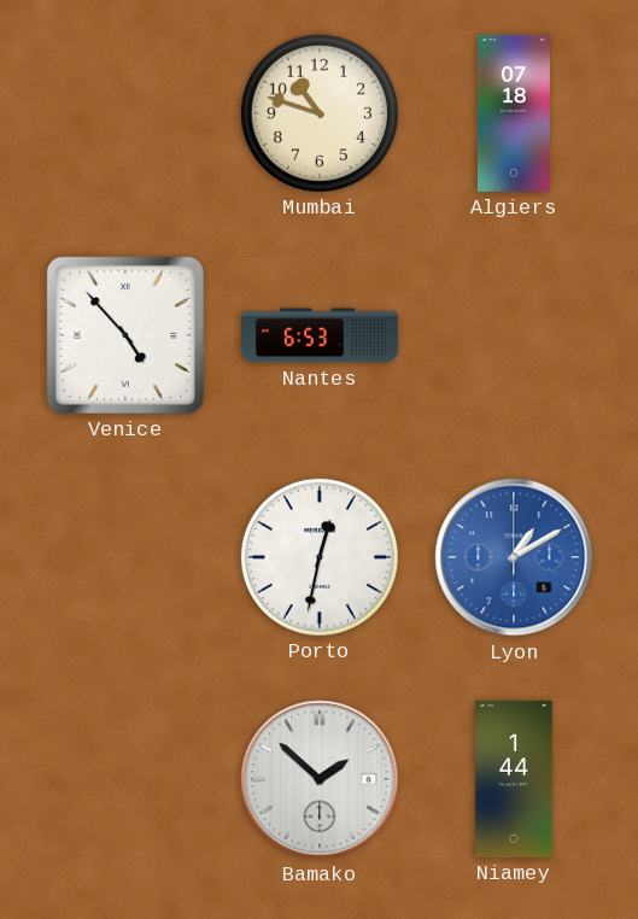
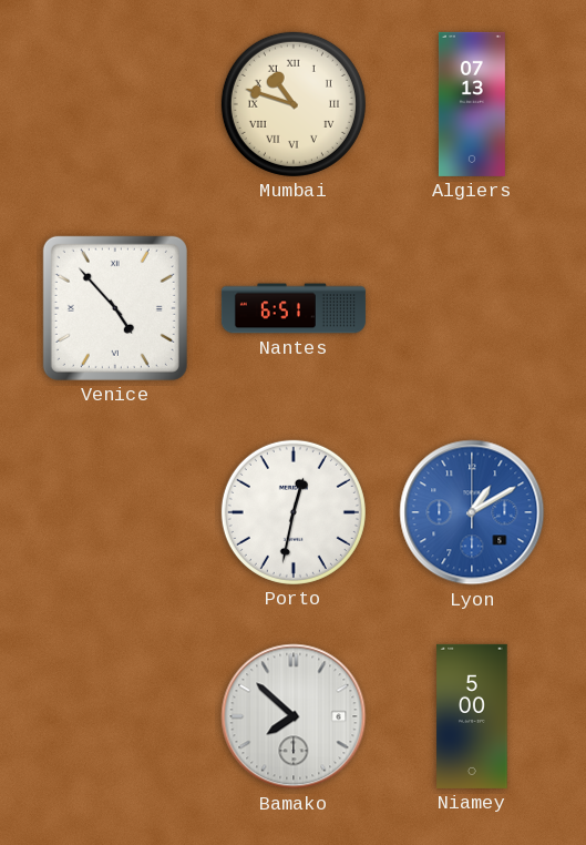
Mumbai numerals: Arabic -> Roman (294, 104)
Algiers: 07:18 -> 07:13 (472, 104)
Nantes: 6:53 -> 6:51 (294, 308)
Bamako: 1:52 -> 7:52 (294, 716)
Niamey: 1:44 -> 5:00 (472, 716)
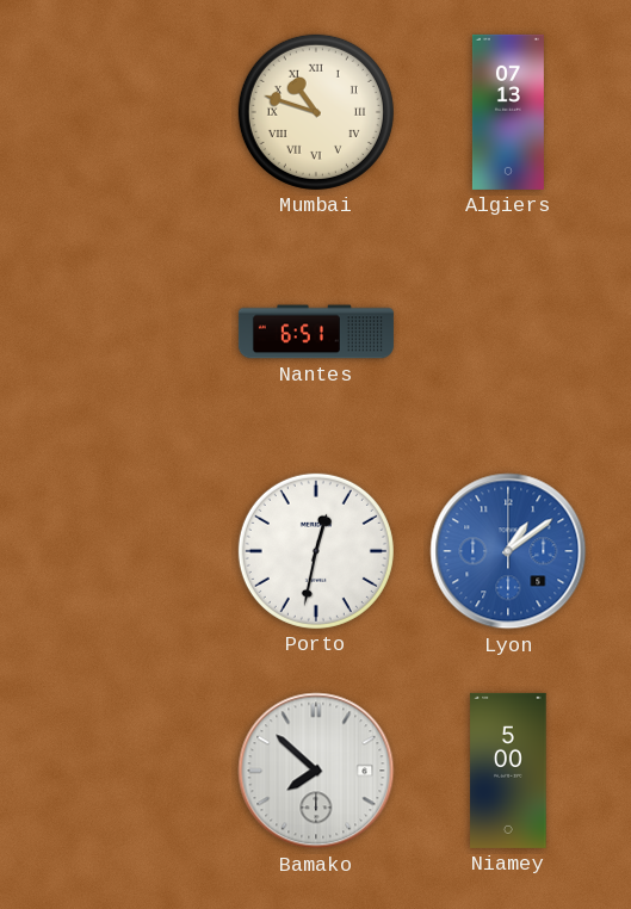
Venice: 4:53 -> none (115, 308)
Lyon: 1:10 -> 1:09 (508, 551)
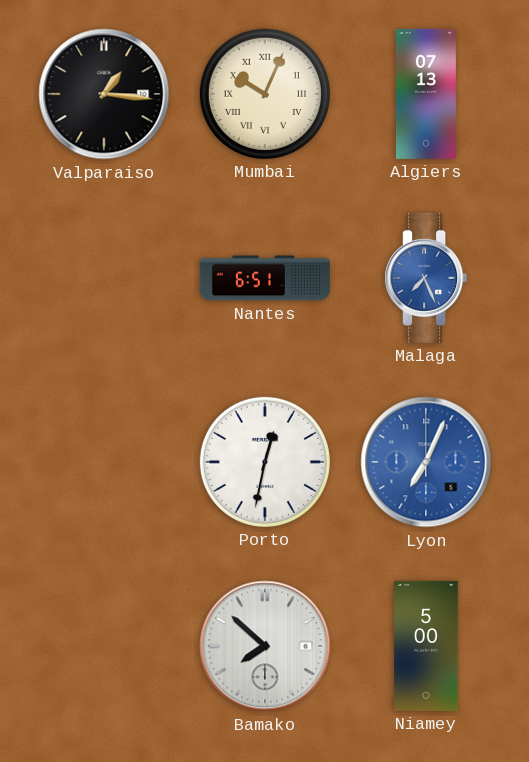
Valparaiso: none -> 1:16 (104, 94)
Mumbai: 10:48 -> 10:04 (265, 94)
Malaga: none -> 7:26 (426, 278)
Lyon: 1:09 -> 7:04 (426, 462)
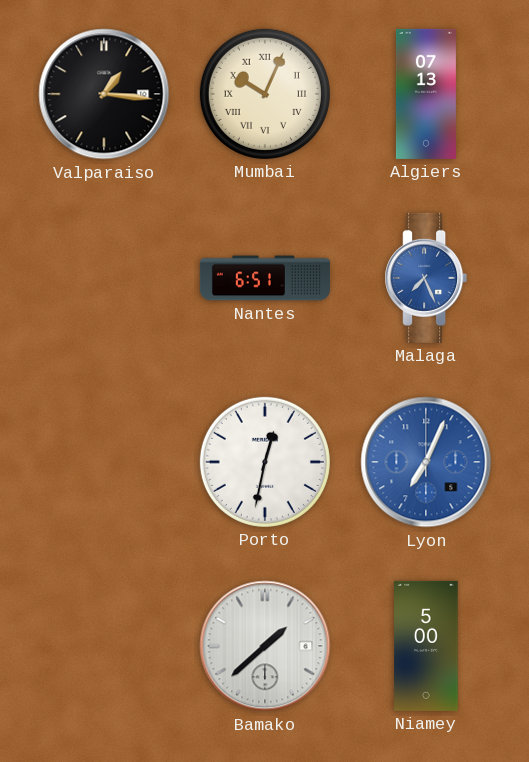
Bamako: 7:52 -> 1:38 (265, 646)
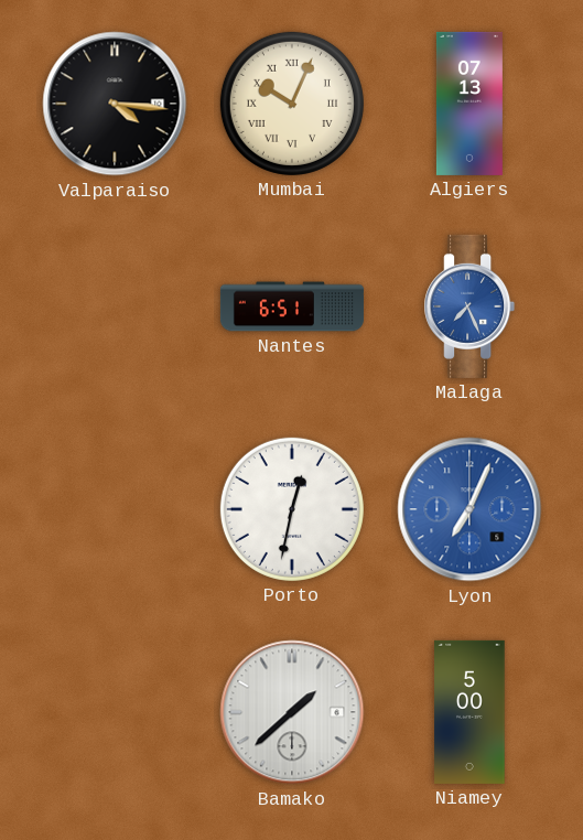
Valparaiso: 1:16 -> 4:16 (115, 104)
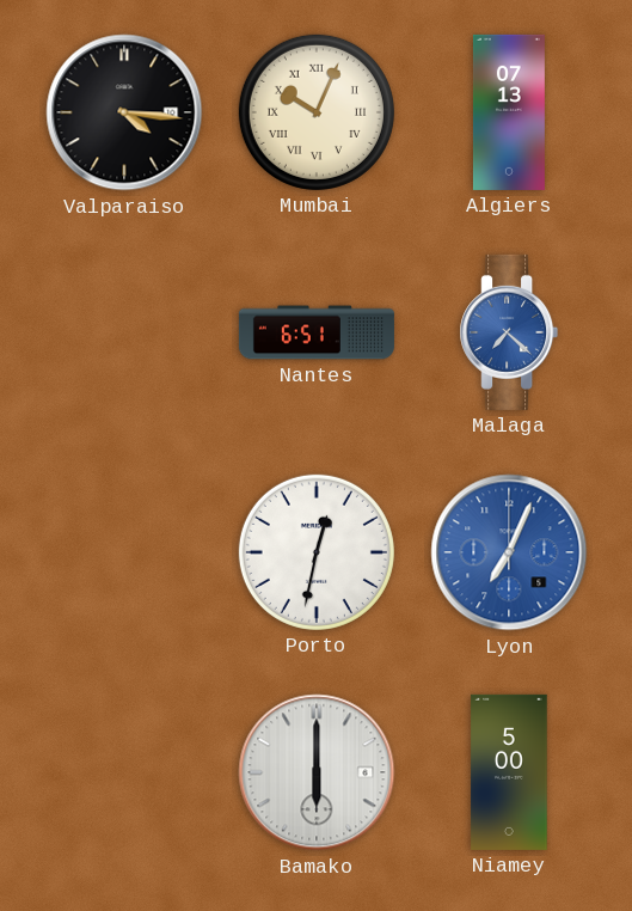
Malaga: 7:26 -> 7:22 (509, 332)
Bamako: 1:38 -> 6:00 (317, 772)
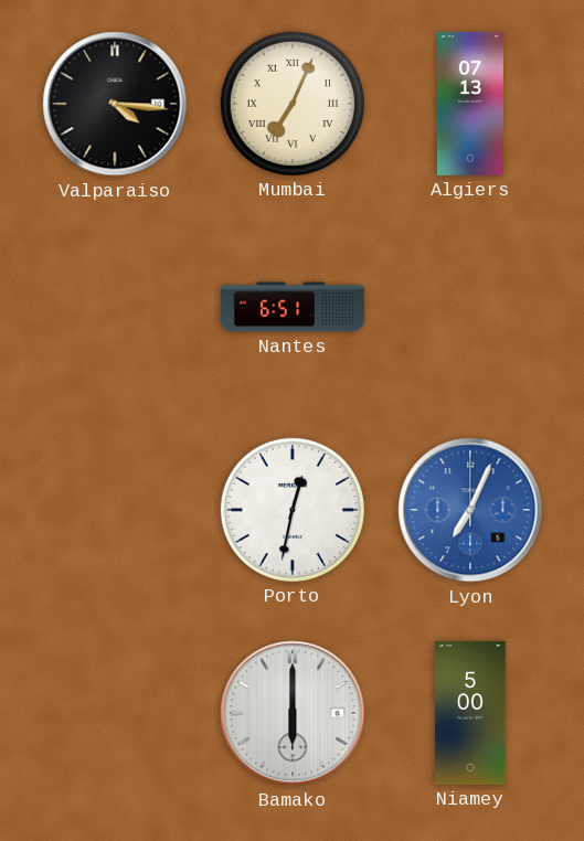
Mumbai: 10:04 -> 7:04 (293, 104)
Malaga: 7:22 -> none (509, 332)
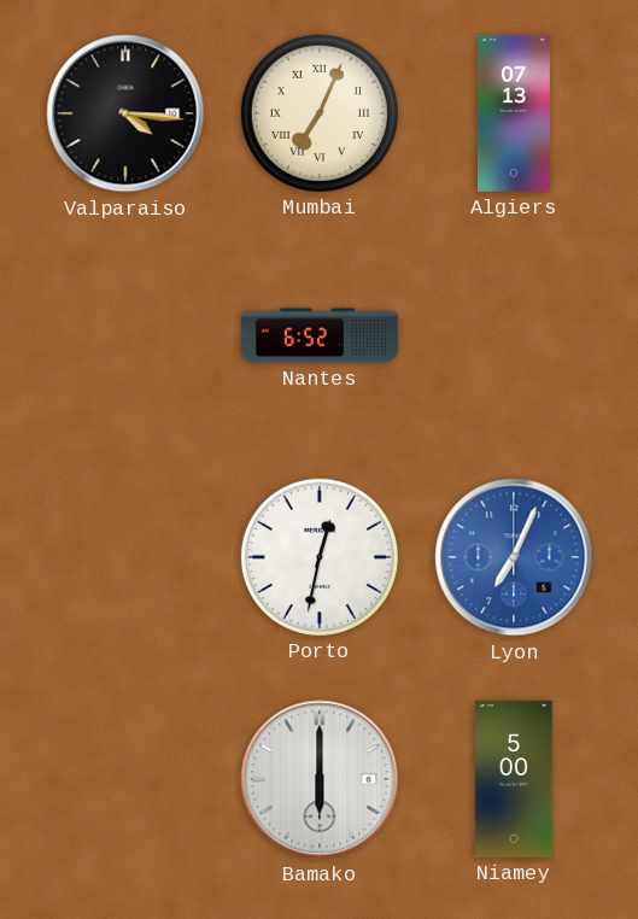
Nantes: 6:51 -> 6:52 (320, 335)
